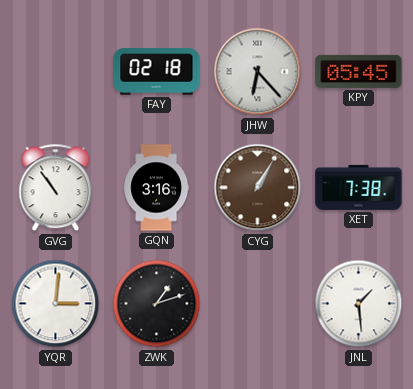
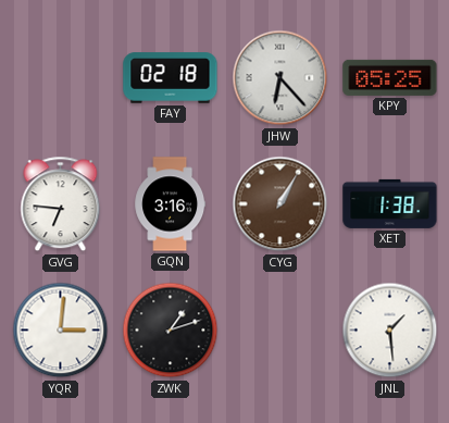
KPY: 05:45 -> 05:25 (390, 77)
GVG: 10:54 -> 6:46 (61, 204)
XET: 7:38 -> 1:38 (390, 203)
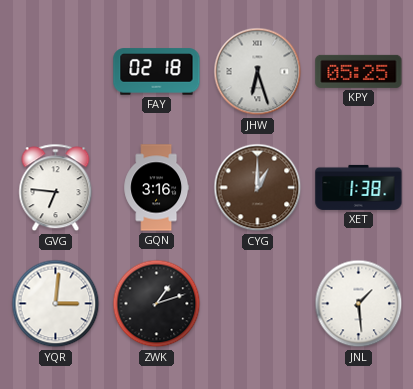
JHW: 6:23 -> 6:27 (258, 72)
CYG: 1:05 -> 1:00 (258, 188)
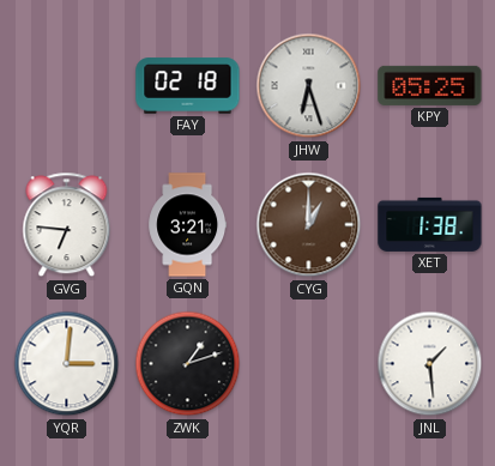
GQN: 3:16 -> 3:21 (188, 225)
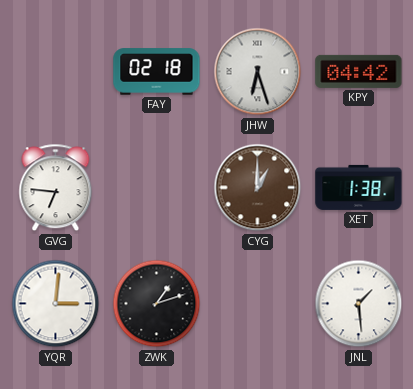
KPY: 05:25 -> 04:42 (359, 71)
GQN: 3:21 -> none (188, 225)
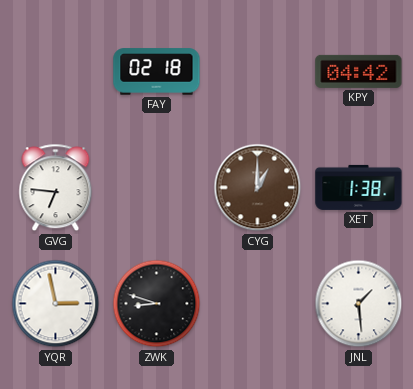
JHW: 6:27 -> none (258, 72)
YQR: 3:01 -> 2:58 (56, 304)
ZWK: 1:12 -> 8:48 (157, 304)
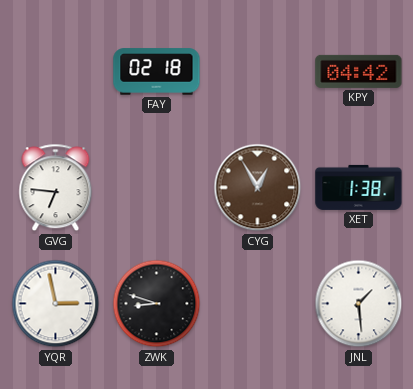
CYG: 1:00 -> 12:55 (258, 188)
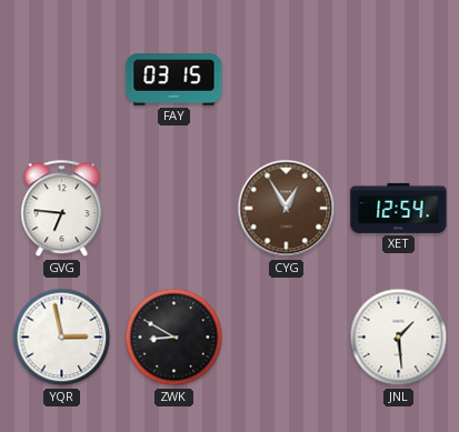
FAY: 02:18 -> 03:15 (174, 80)
KPY: 04:42 -> none (359, 71)
XET: 1:38 -> 12:54 (399, 208)
ZWK: 8:48 -> 8:50 (174, 338)
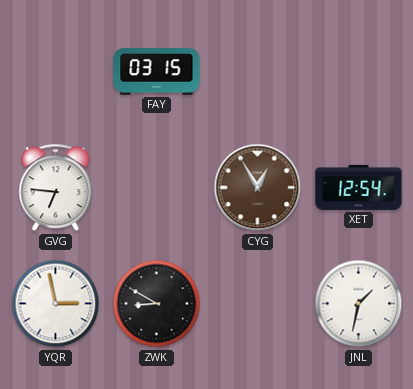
JNL: 1:29 -> 1:32 (359, 304)
